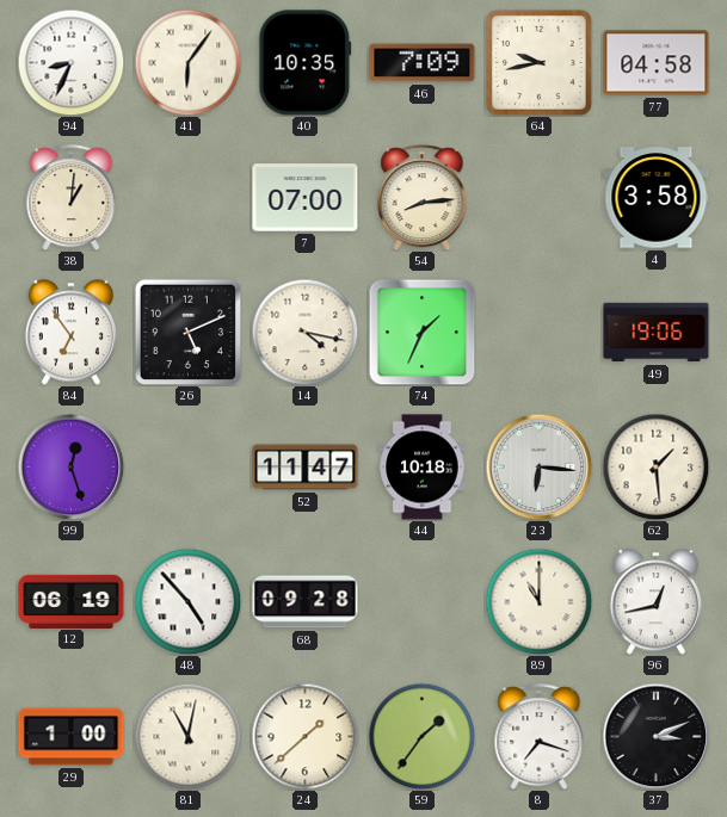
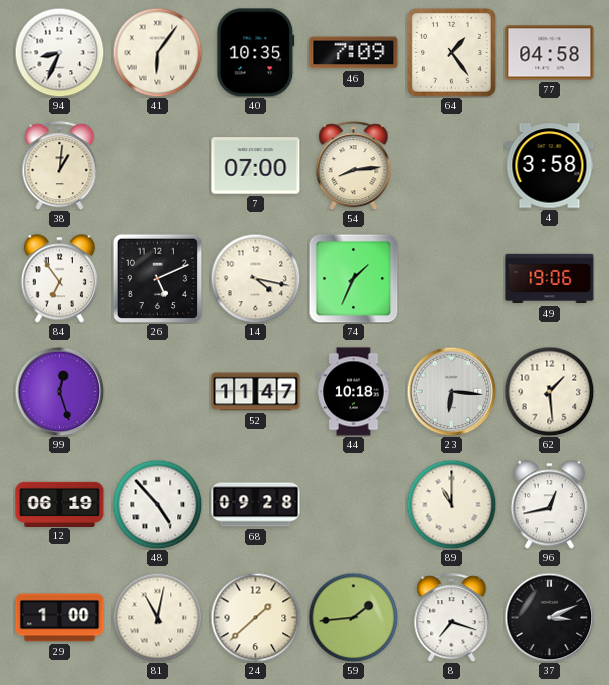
64: 9:43 -> 1:24 (451, 52)
59: 1:36 -> 1:44 (353, 617)
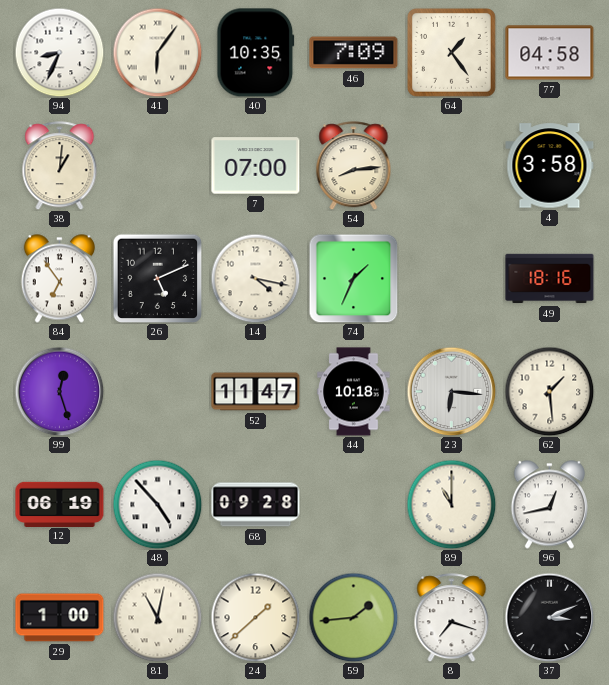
49: 19:06 -> 18:16 (550, 279)
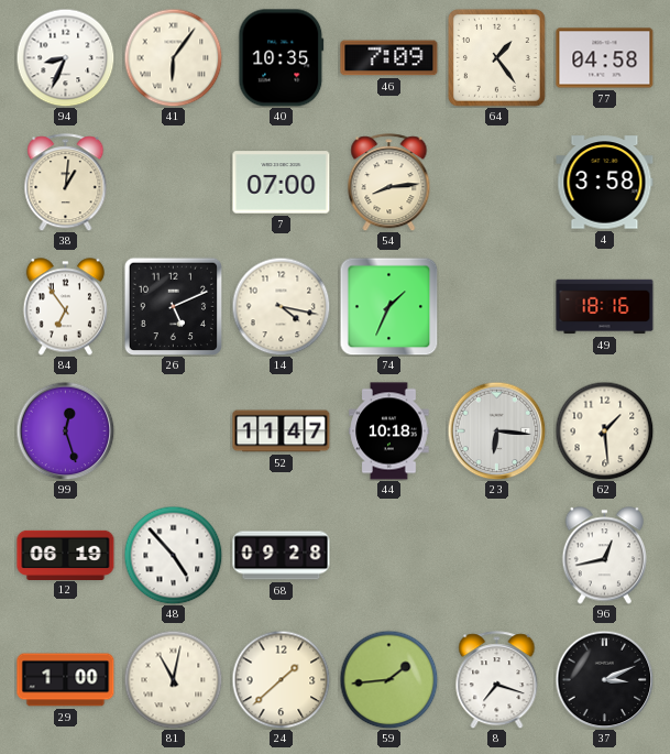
89: 11:00 -> none (451, 504)
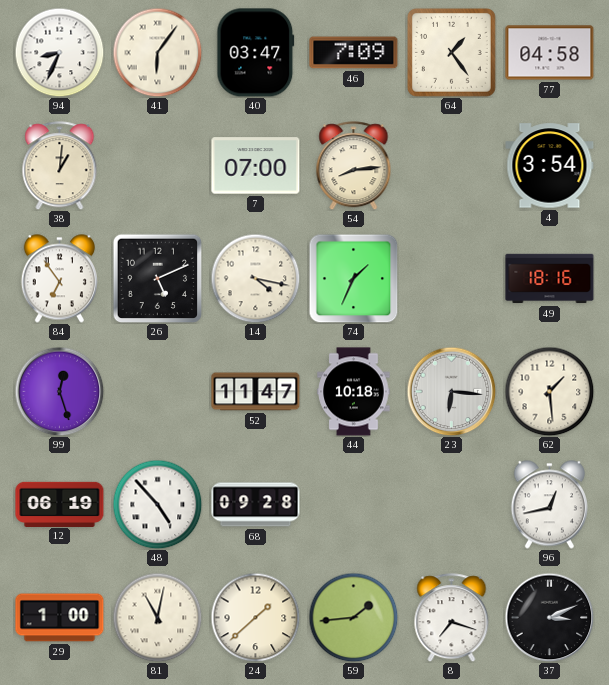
40: 10:35 -> 03:47 (256, 53)
4: 3:58 -> 3:54 (550, 166)
